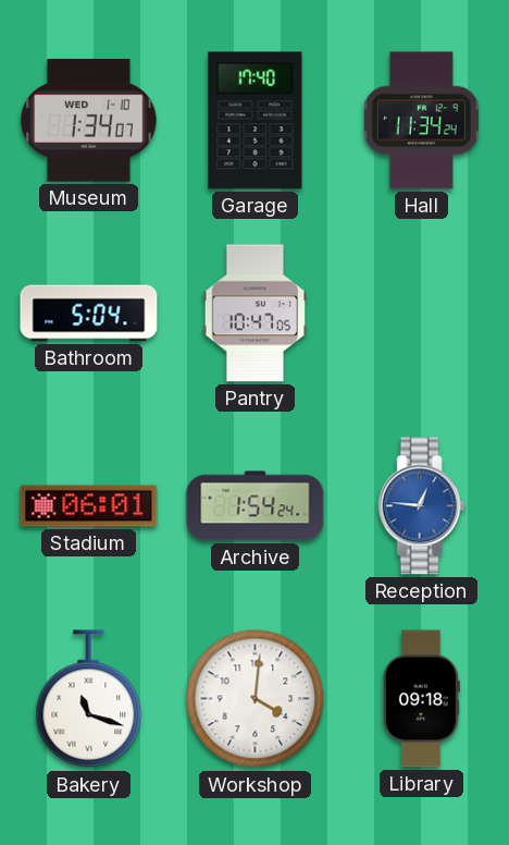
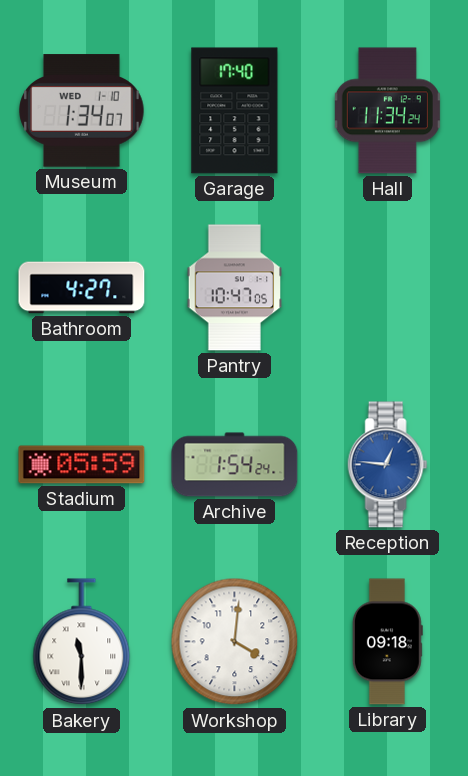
Bathroom: 5:04 -> 4:27 (82, 288)
Stadium: 06:01 -> 05:59 (82, 465)
Bakery: 11:18 -> 11:30 (82, 642)
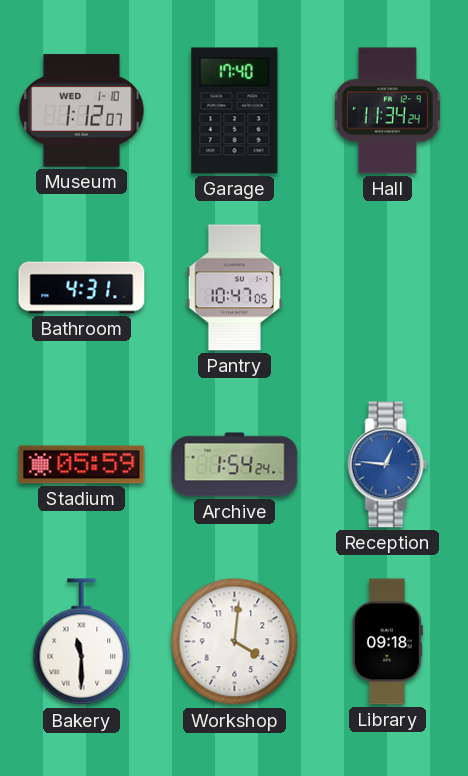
Museum: 1:34 -> 1:12 (82, 111)
Bathroom: 4:27 -> 4:31 (82, 288)
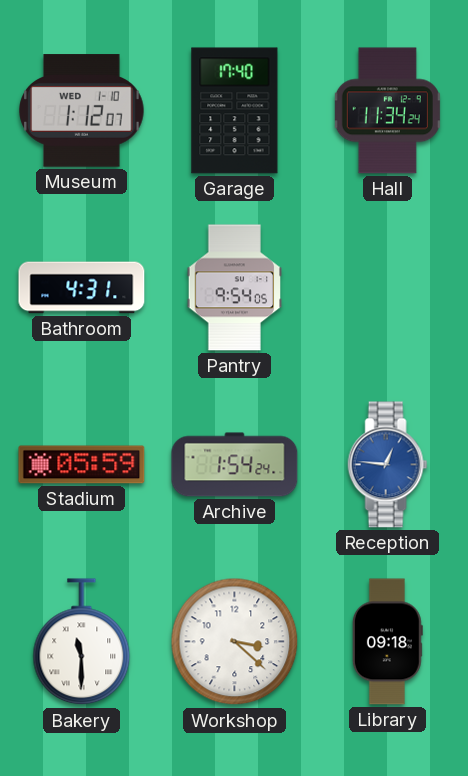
Pantry: 10:47 -> 9:54 (234, 288)
Workshop: 4:01 -> 3:22 (235, 642)
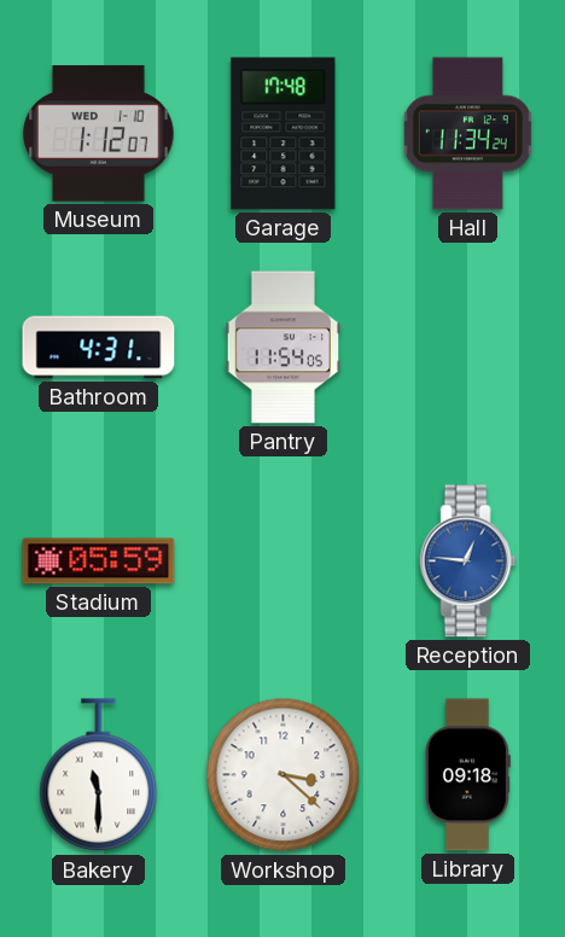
Garage: 17:40 -> 17:48 (284, 134)
Pantry: 9:54 -> 11:54 (282, 348)
Archive: 1:54 -> none (235, 465)
